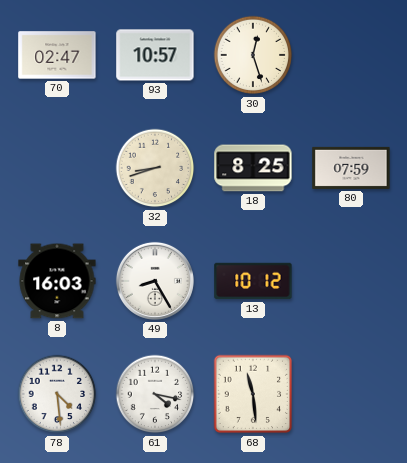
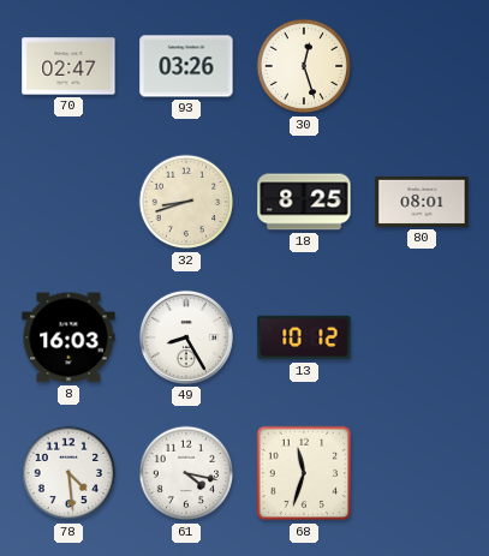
93: 10:57 -> 03:26 (186, 66)
80: 07:59 -> 08:01 (422, 202)
68: 11:29 -> 11:33 (304, 473)
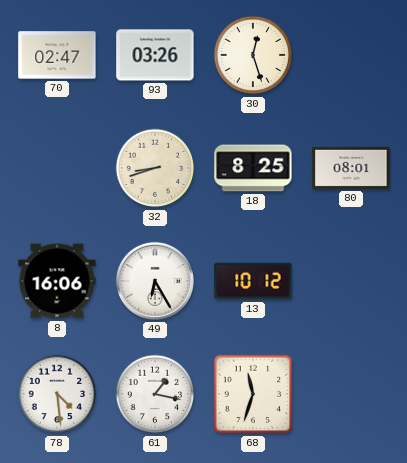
8: 16:03 -> 16:06 (57, 281)
49: 8:25 -> 6:25 (155, 281)
61: 4:17 -> 1:17 (155, 394)
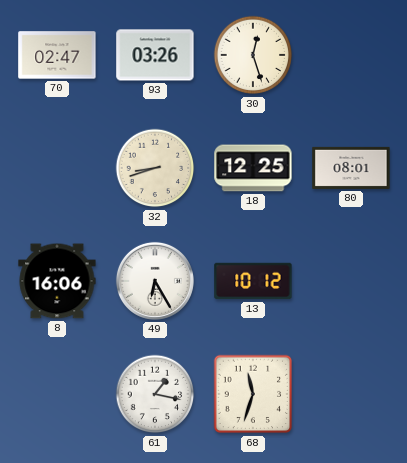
18: 8:25 -> 12:25 (253, 168)
78: 4:29 -> none (57, 394)
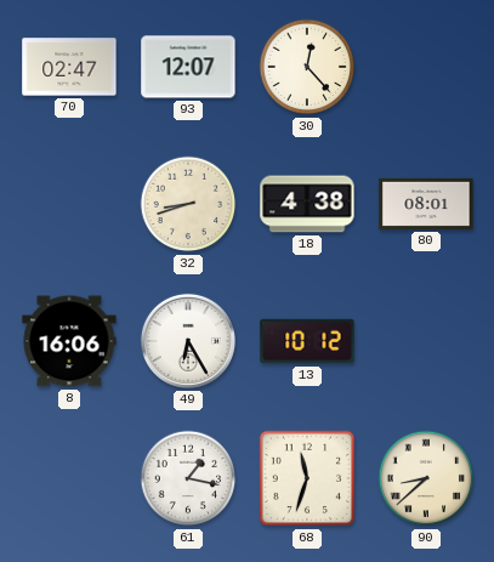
93: 03:26 -> 12:07 (188, 67)
30: 12:27 -> 12:23 (307, 67)
18: 12:25 -> 4:38 (307, 204)
90: none -> 8:38 (426, 478)
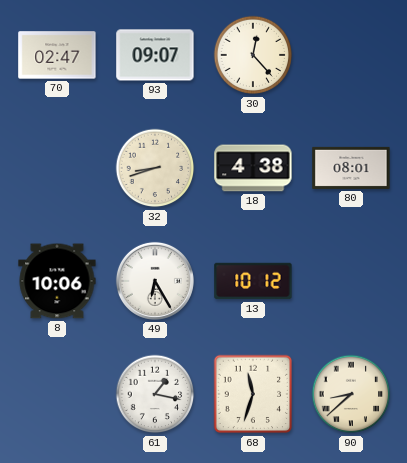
93: 12:07 -> 09:07 (155, 55)
8: 16:06 -> 10:06 (57, 281)
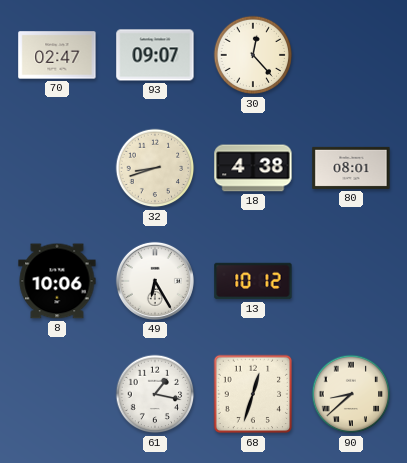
68: 11:33 -> 12:33 (253, 394)
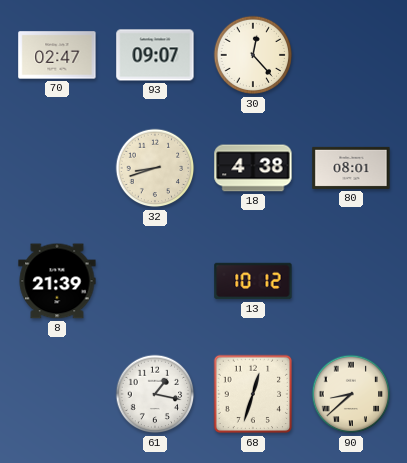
8: 10:06 -> 21:39 (57, 281)
49: 6:25 -> none (155, 281)
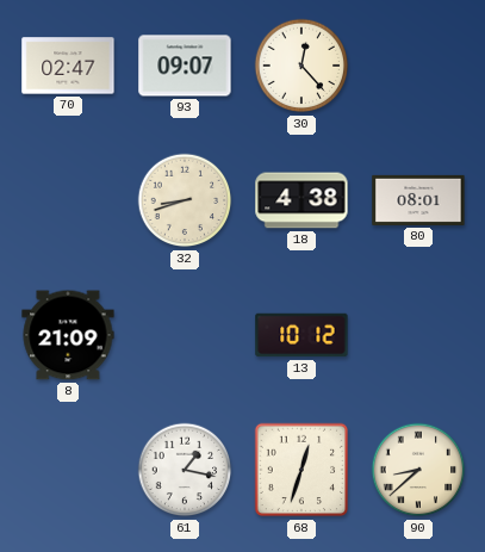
8: 21:39 -> 21:09 (68, 335)
